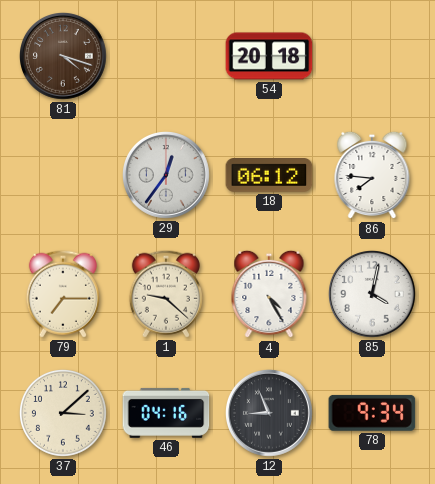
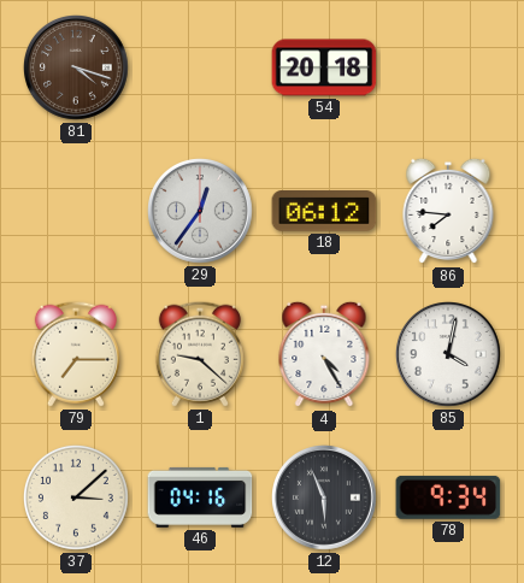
12: 8:56 -> 5:56 (325, 499)
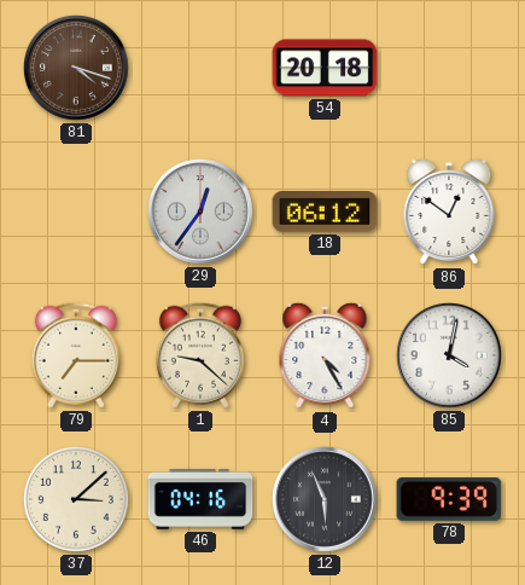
86: 7:46 -> 12:51 (449, 212)
78: 9:34 -> 9:39 (449, 499)
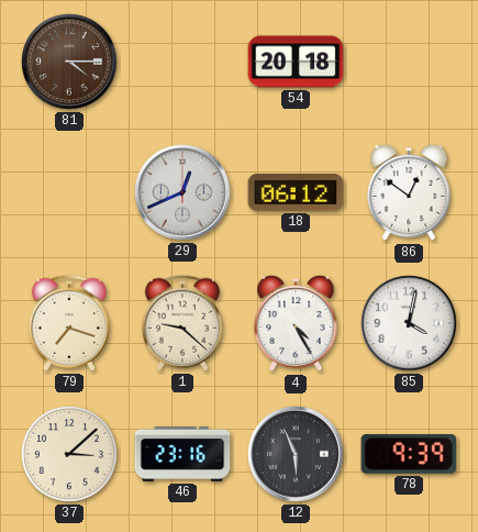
81: 4:18 -> 4:15 (70, 63)
29: 12:36 -> 12:41 (184, 193)
79: 7:15 -> 7:18 (69, 323)
46: 04:16 -> 23:16 (182, 454)
